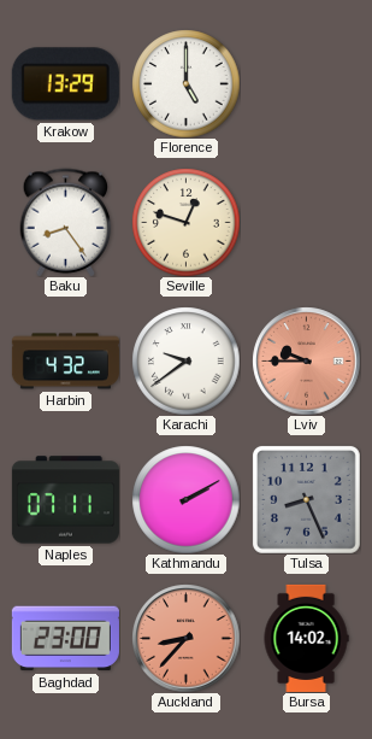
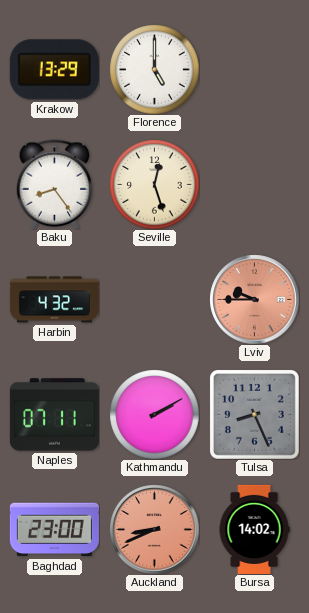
Seville: 12:48 -> 12:27 (154, 184)
Karachi: 9:39 -> none (185, 360)
Auckland: 8:37 -> 8:41 (154, 529)
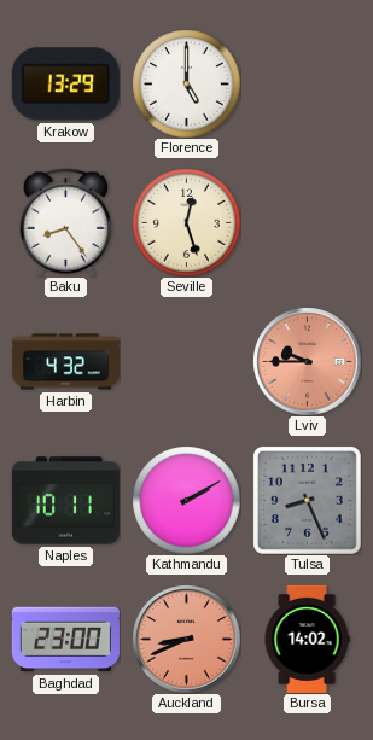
Naples: 07:11 -> 10:11 (65, 501)
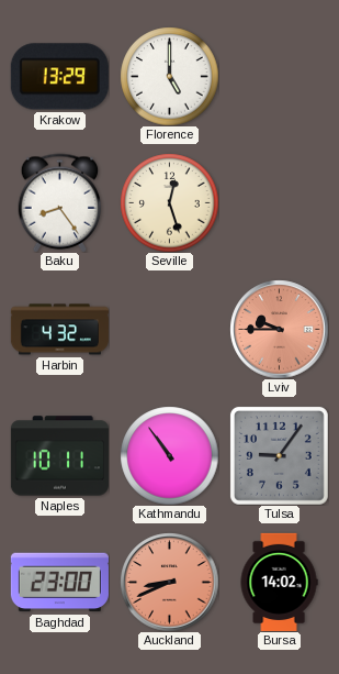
Kathmandu: 2:10 -> 10:54 (169, 455)
Tulsa: 8:26 -> 9:06 (279, 455)
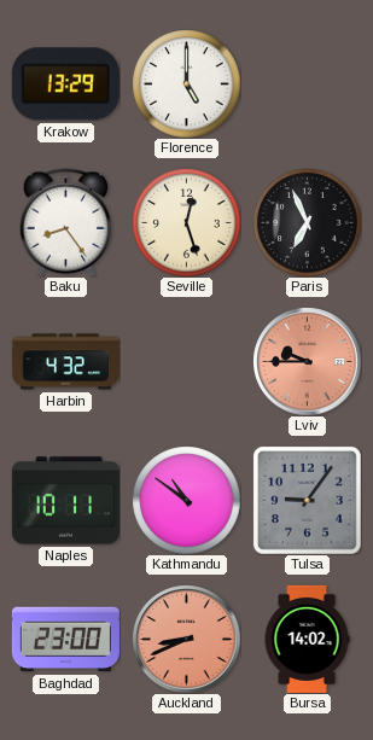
Paris: none -> 6:56 (307, 222)
Kathmandu: 10:54 -> 10:51 (186, 500)
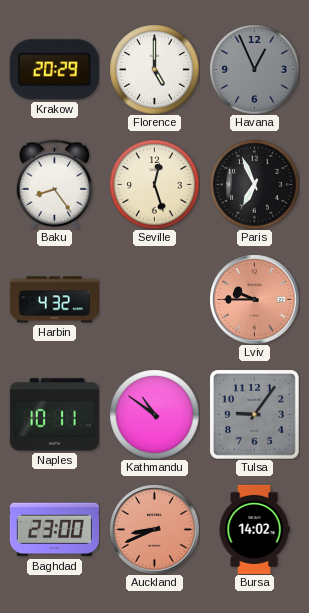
Krakow: 13:29 -> 20:29 (54, 70)
Havana: none -> 12:56 (254, 69)
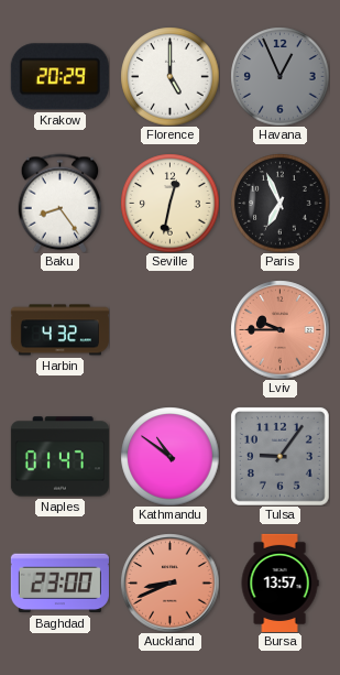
Seville: 12:27 -> 12:32 (169, 203)
Naples: 10:11 -> 01:47 (59, 457)
Bursa: 14:02 -> 13:57 (279, 583)
